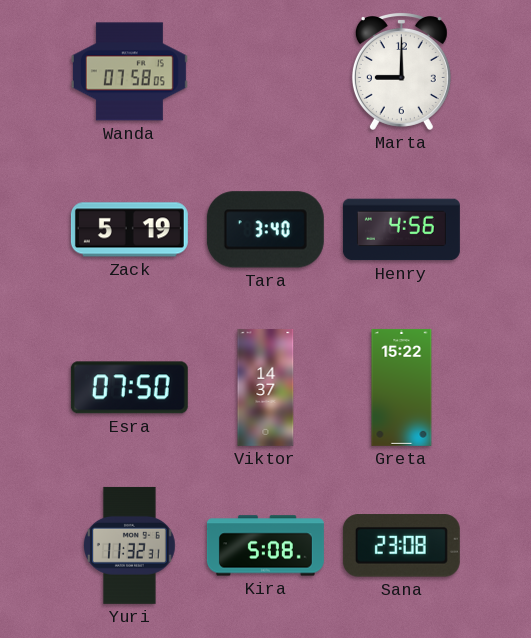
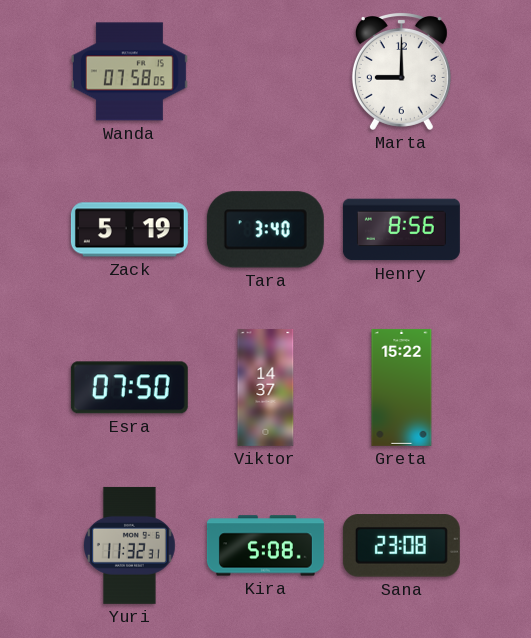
Henry: 4:56 -> 8:56 (401, 230)
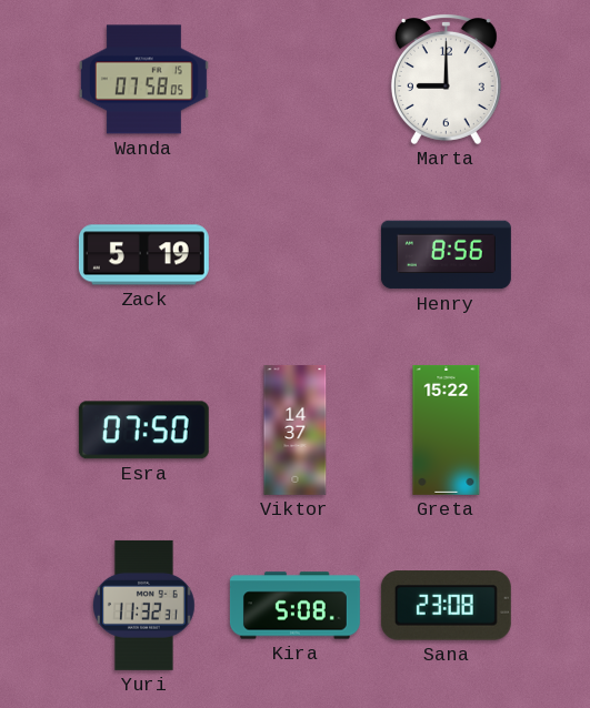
Tara: 3:40 -> none (265, 230)
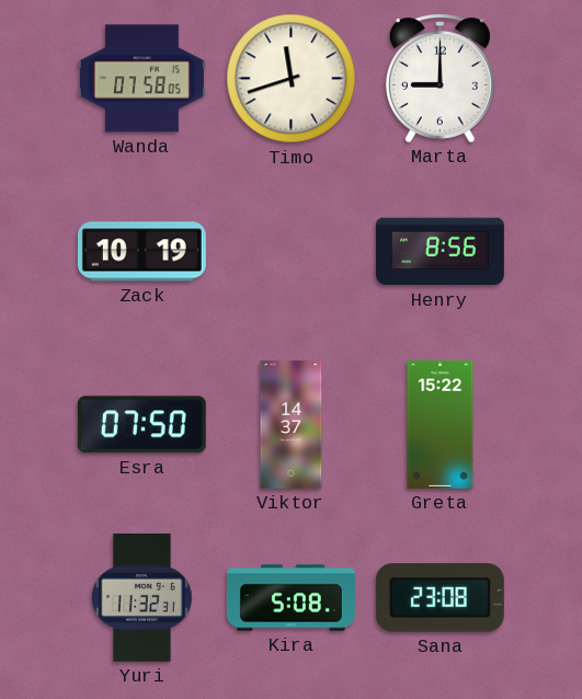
Timo: none -> 11:42 (292, 79)
Zack: 5:19 -> 10:19 (141, 252)
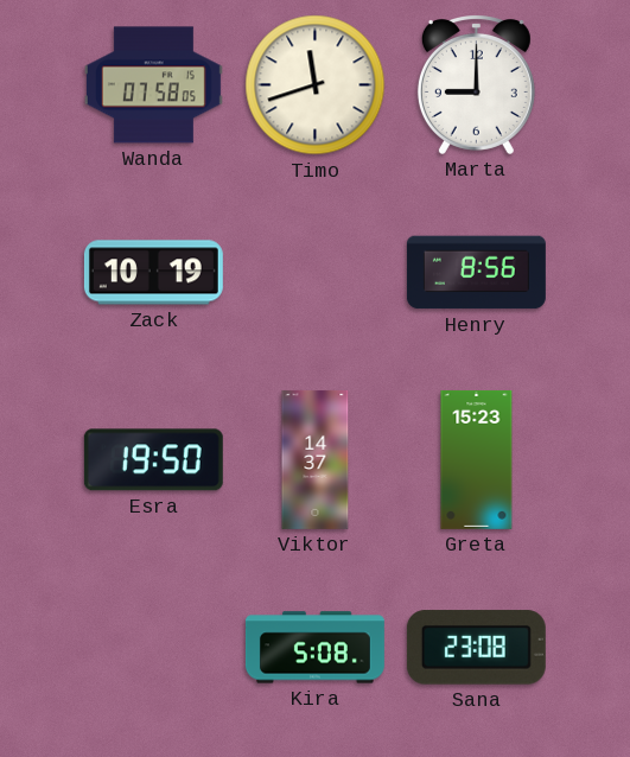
Esra: 07:50 -> 19:50 (153, 460)
Greta: 15:22 -> 15:23 (477, 459)
Yuri: 11:32 -> none (141, 597)
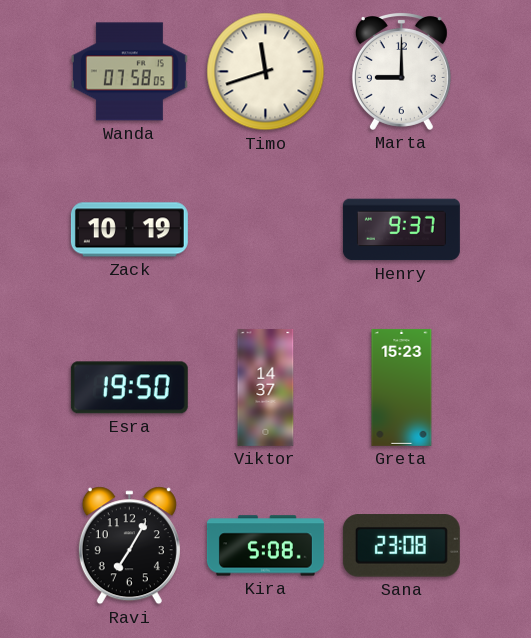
Henry: 8:56 -> 9:37 (401, 230)
Ravi: none -> 7:05 (129, 546)
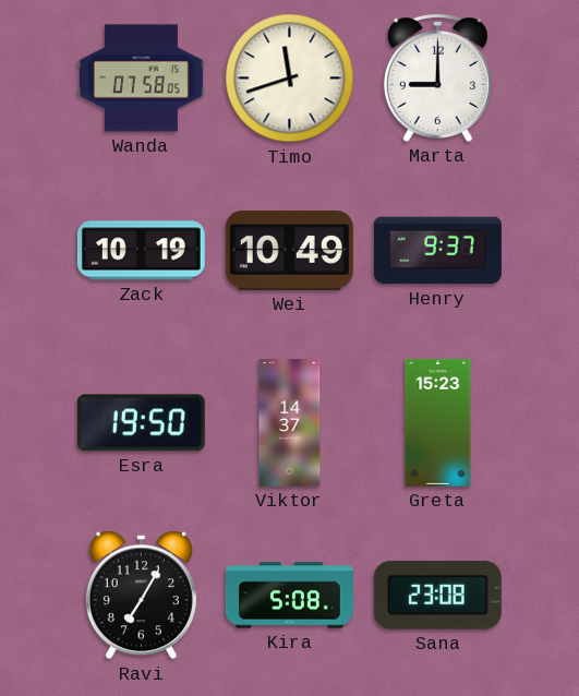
Wei: none -> 10:49 (289, 250)
